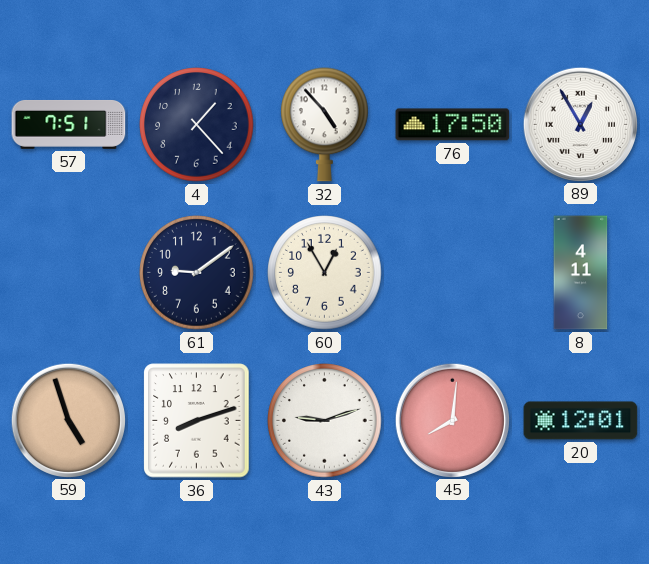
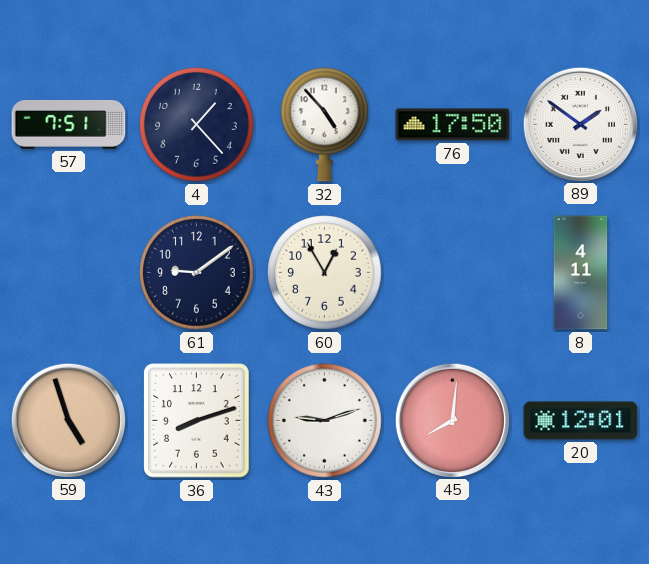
89: 12:55 -> 1:51 (580, 124)
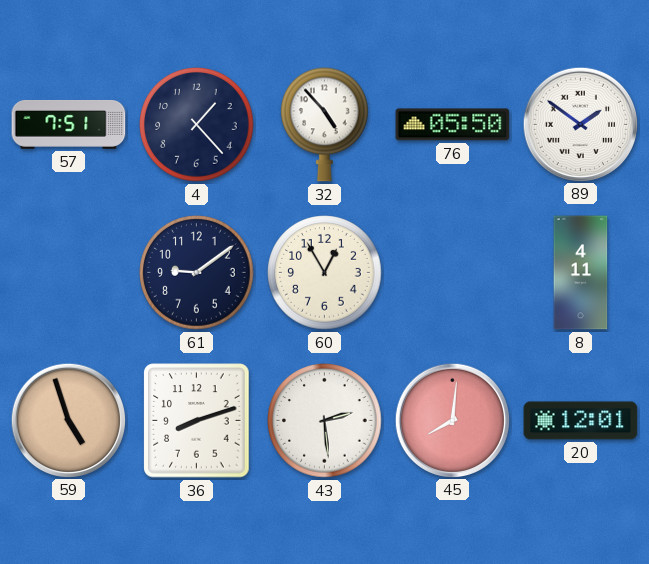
76: 17:50 -> 05:50 (453, 125)
43: 9:12 -> 2:29 (325, 421)
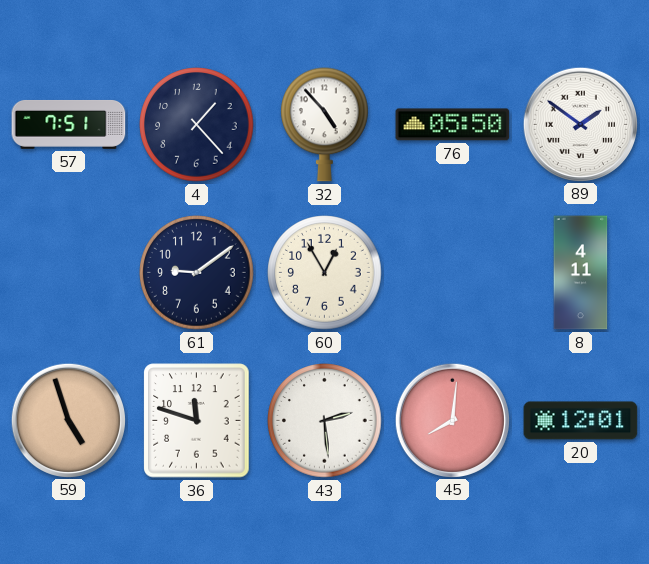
36: 8:12 -> 11:48 (197, 421)
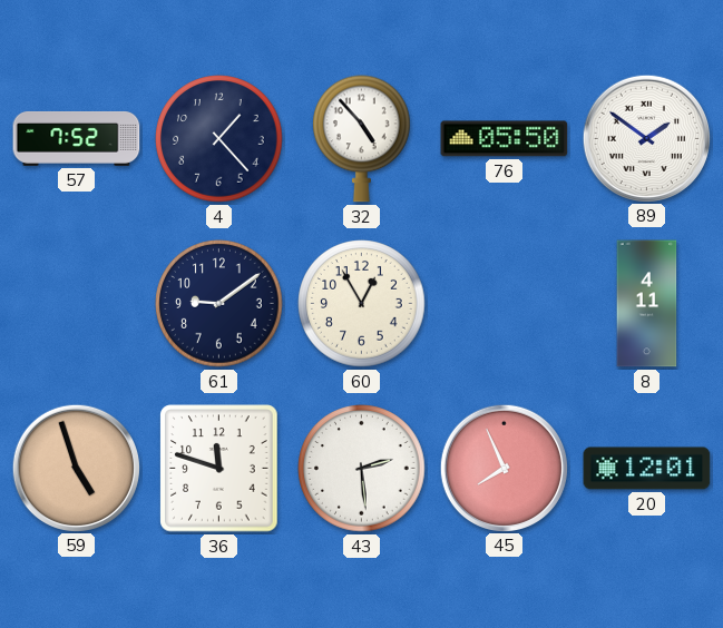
57: 7:51 -> 7:52 (77, 138)
45: 8:01 -> 7:56 (504, 468)
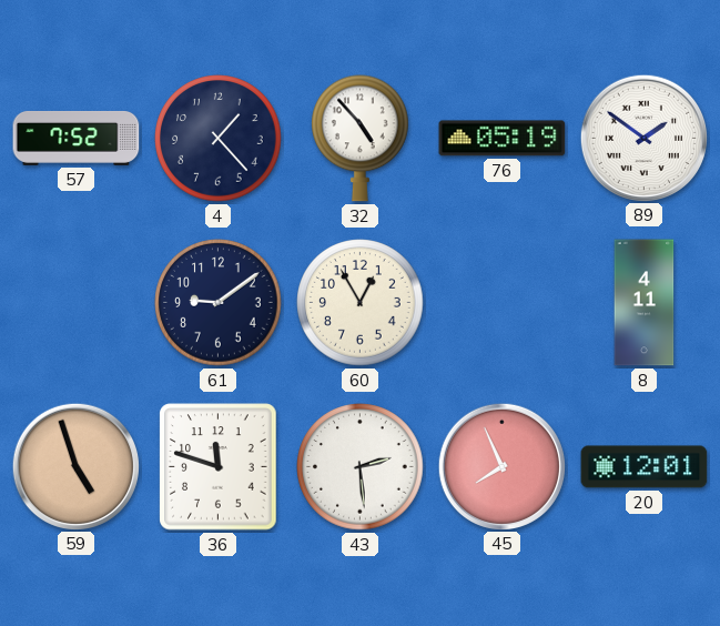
76: 05:50 -> 05:19 (503, 139)
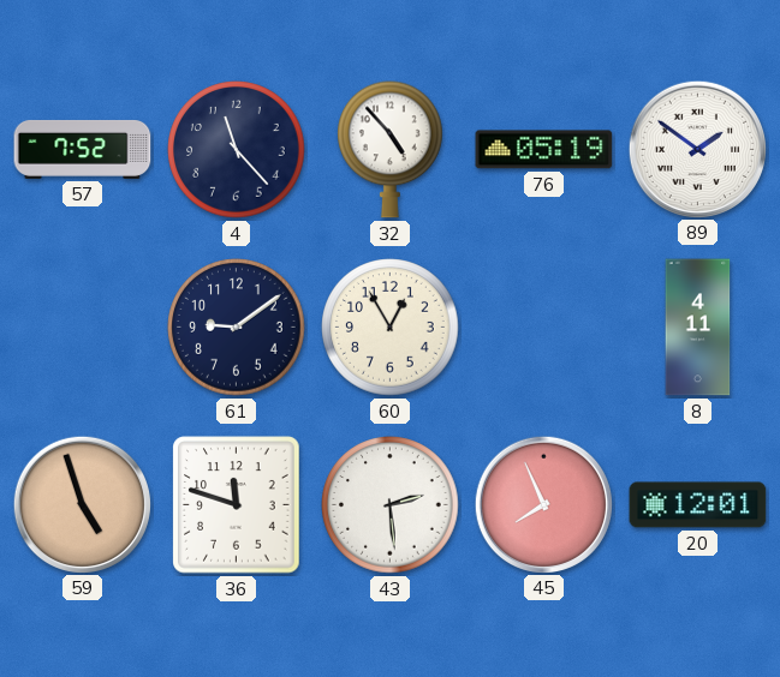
4: 1:23 -> 11:23 (237, 150)
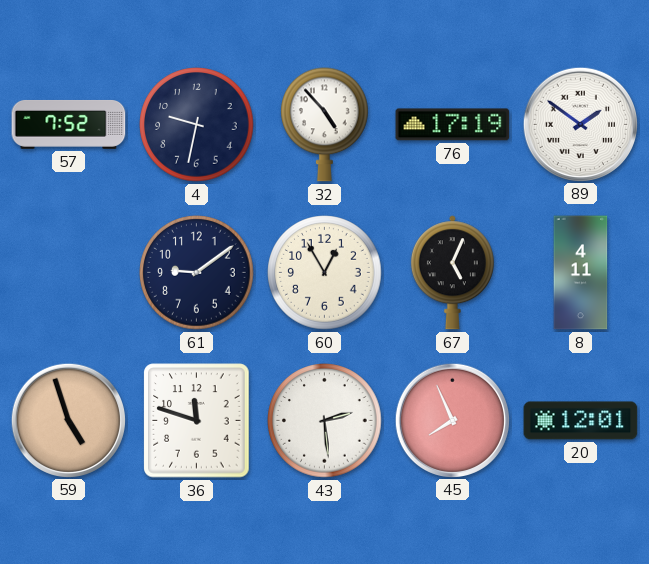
4: 11:23 -> 9:32 (197, 125)
76: 05:19 -> 17:19 (453, 125)
67: none -> 5:04 (452, 273)
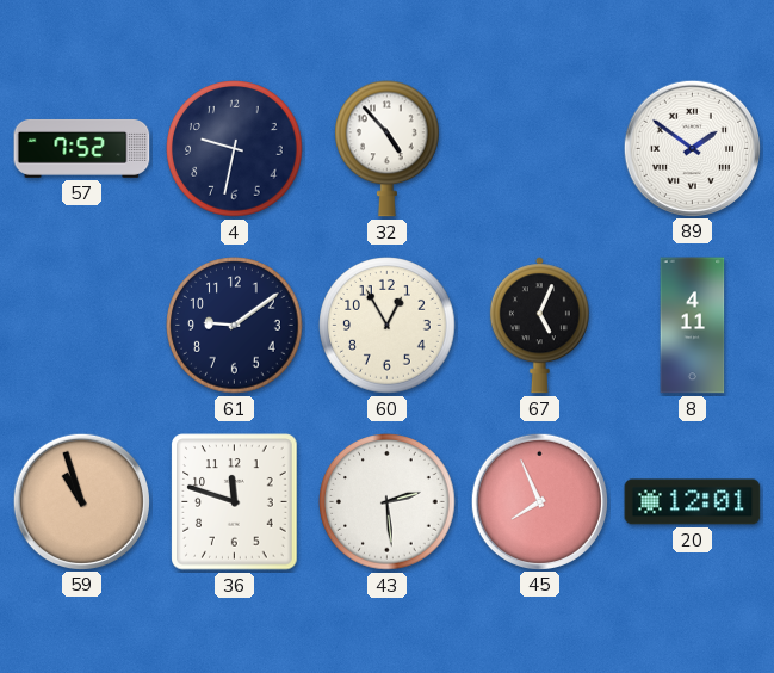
76: 17:19 -> none (453, 125)
59: 4:57 -> 10:57 (81, 501)
